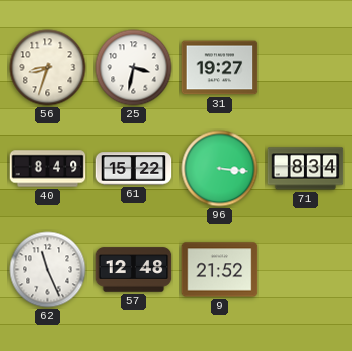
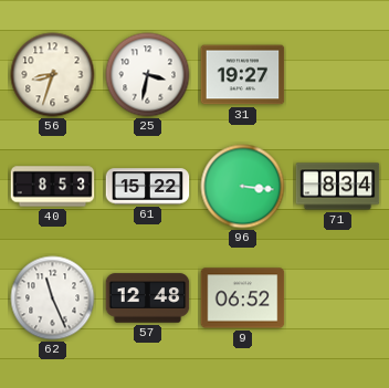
40: 8:49 -> 8:53 (53, 187)
9: 21:52 -> 06:52 (243, 298)
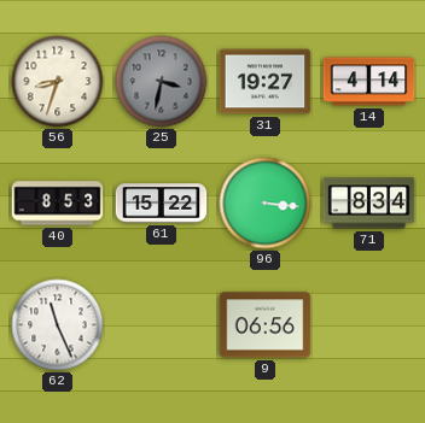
25 dial: white -> grey (162, 82)
14: none -> 4:14 (369, 82)
57: 12:48 -> none (148, 298)
9: 06:52 -> 06:56 (266, 325)
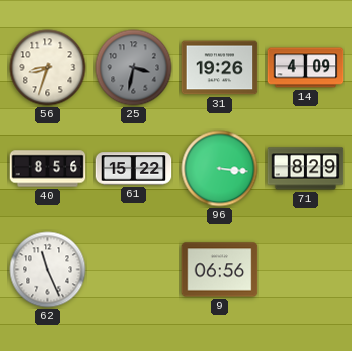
31: 19:27 -> 19:26 (220, 68)
14: 4:14 -> 4:09 (306, 68)
40: 8:53 -> 8:56 (48, 169)
71: 8:34 -> 8:29 (306, 169)
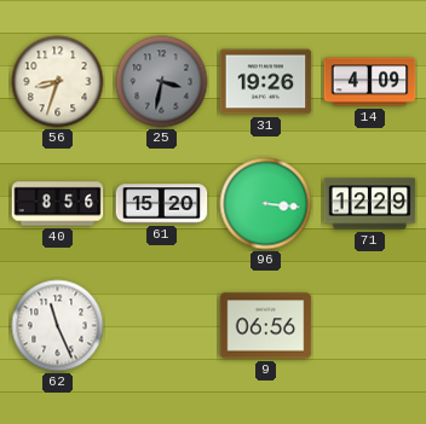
61: 15:22 -> 15:20 (162, 204)
71: 8:29 -> 12:29 (370, 204)
